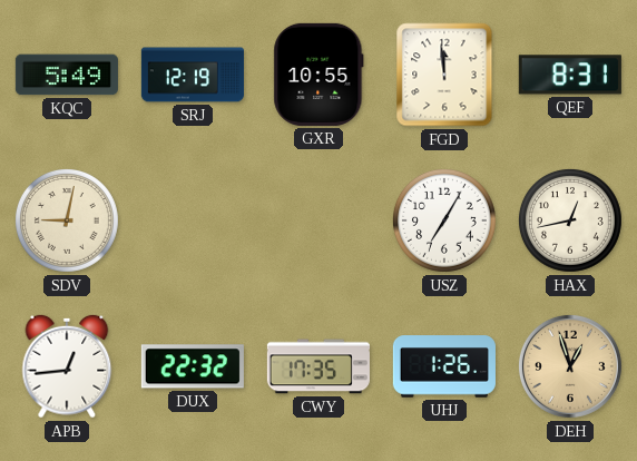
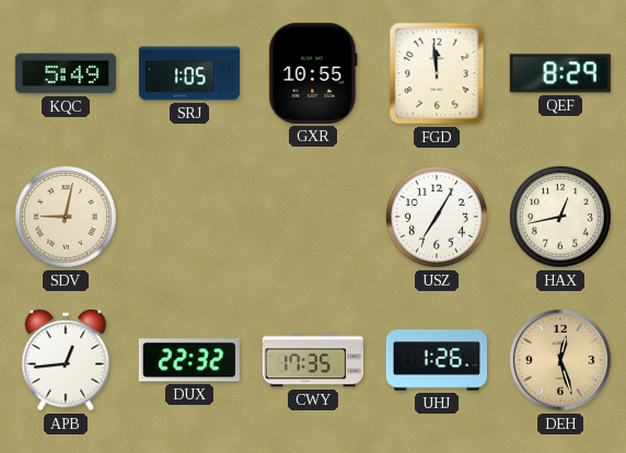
SRJ: 12:19 -> 1:05 (189, 73)
QEF: 8:31 -> 8:29 (560, 73)
DEH: 12:57 -> 12:27 (560, 360)
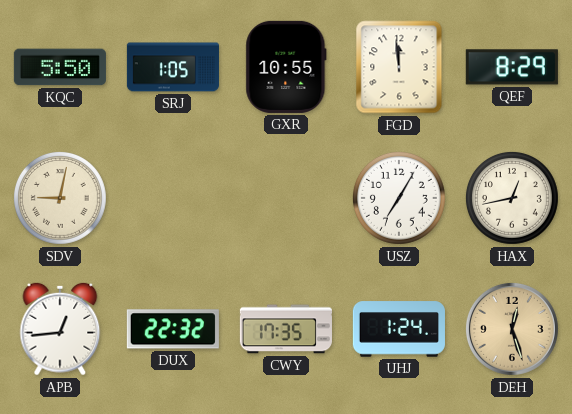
KQC: 5:49 -> 5:50 (60, 67)
UHJ: 1:26 -> 1:24 (399, 329)
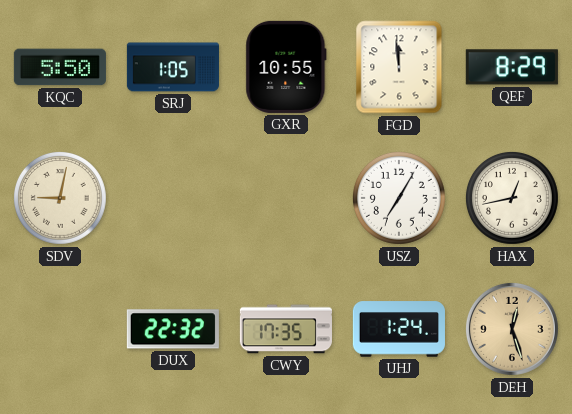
APB: 12:44 -> none (60, 329)
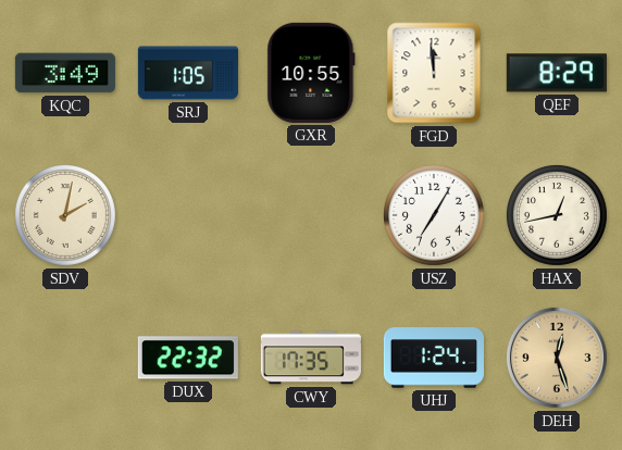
KQC: 5:50 -> 3:49 (65, 73)
SDV: 9:02 -> 2:02 (65, 215)
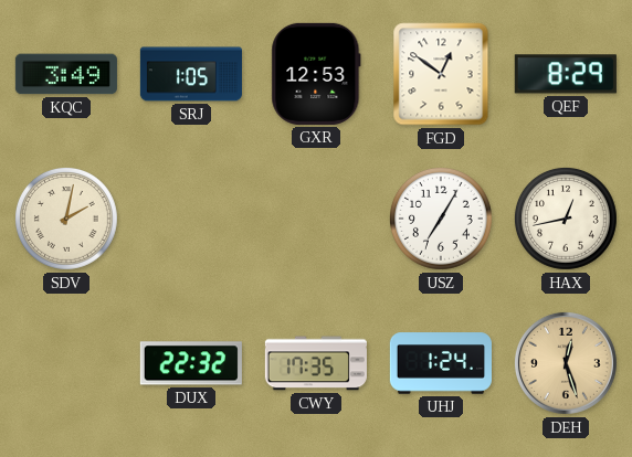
GXR: 10:55 -> 12:53 (316, 74)
FGD: 11:59 -> 12:51 (441, 74)
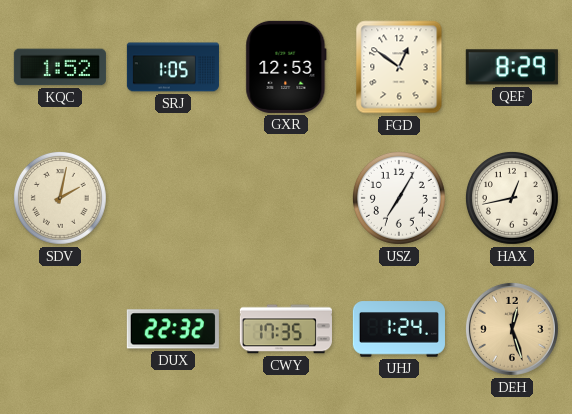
KQC: 3:49 -> 1:52 (60, 67)
